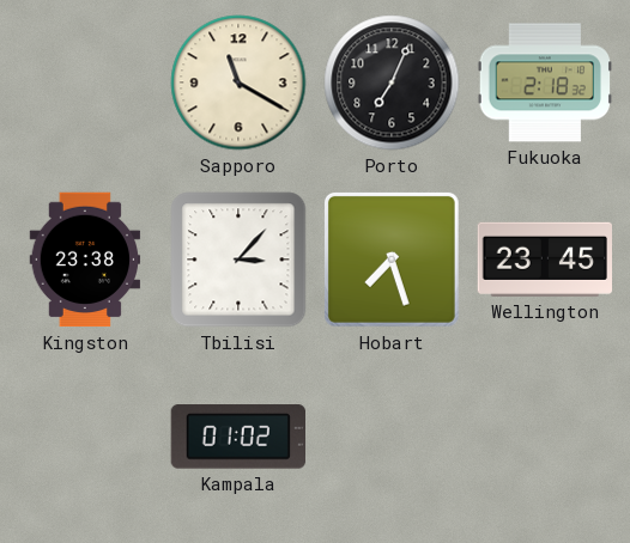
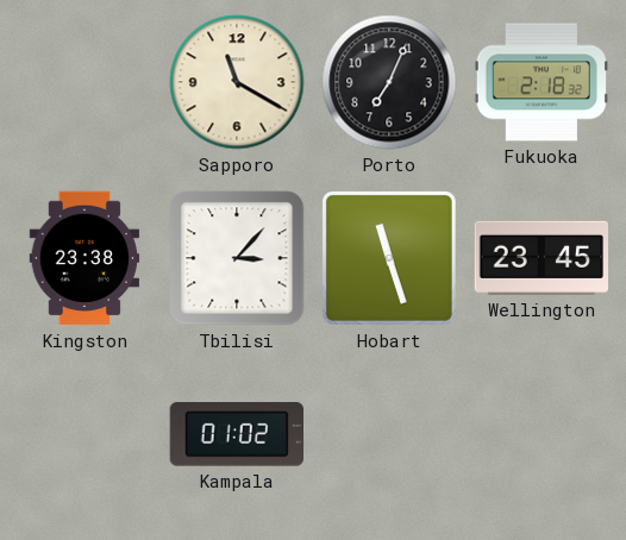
Hobart: 7:27 -> 11:27 (389, 258)
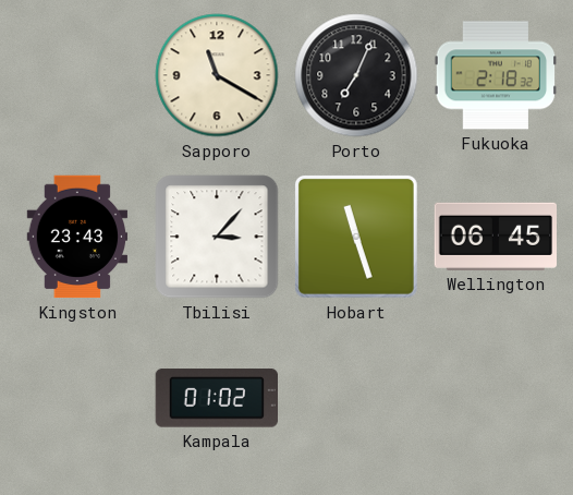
Kingston: 23:38 -> 23:43 (77, 237)
Wellington: 23:45 -> 06:45 (495, 237)
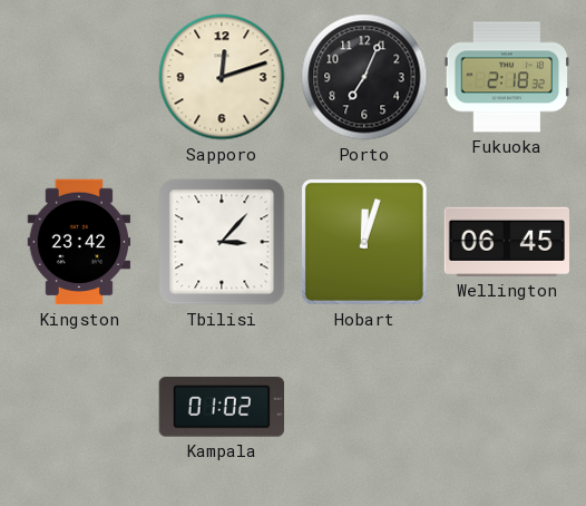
Sapporo: 11:20 -> 12:12 (222, 77)
Kingston: 23:43 -> 23:42 (79, 242)
Hobart: 11:27 -> 12:03 (364, 242)
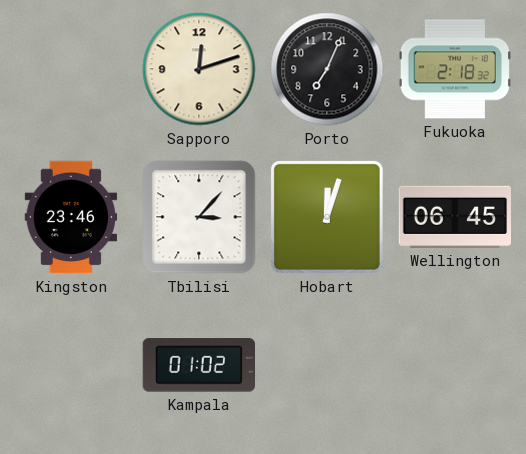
Kingston: 23:42 -> 23:46 (71, 217)
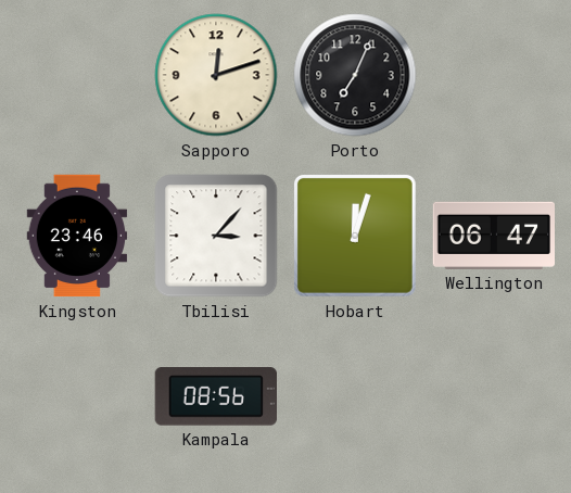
Fukuoka: 2:18 -> none (455, 69)
Wellington: 06:45 -> 06:47 (493, 236)
Kampala: 01:02 -> 08:56 (215, 396)
